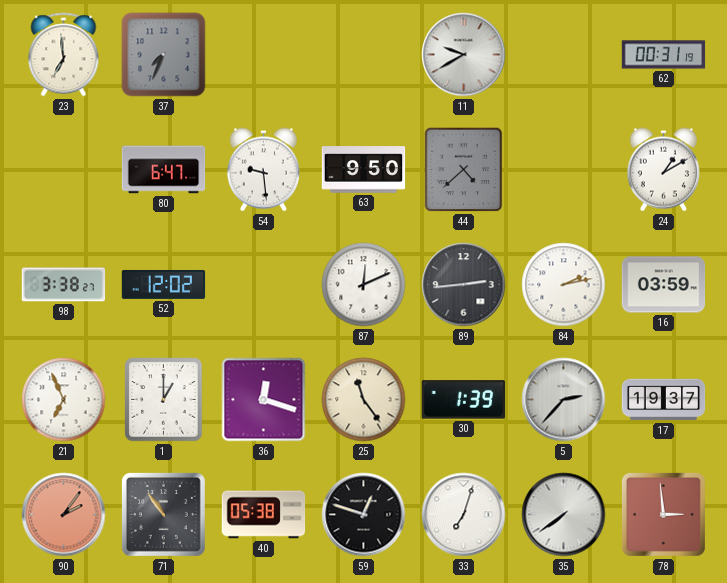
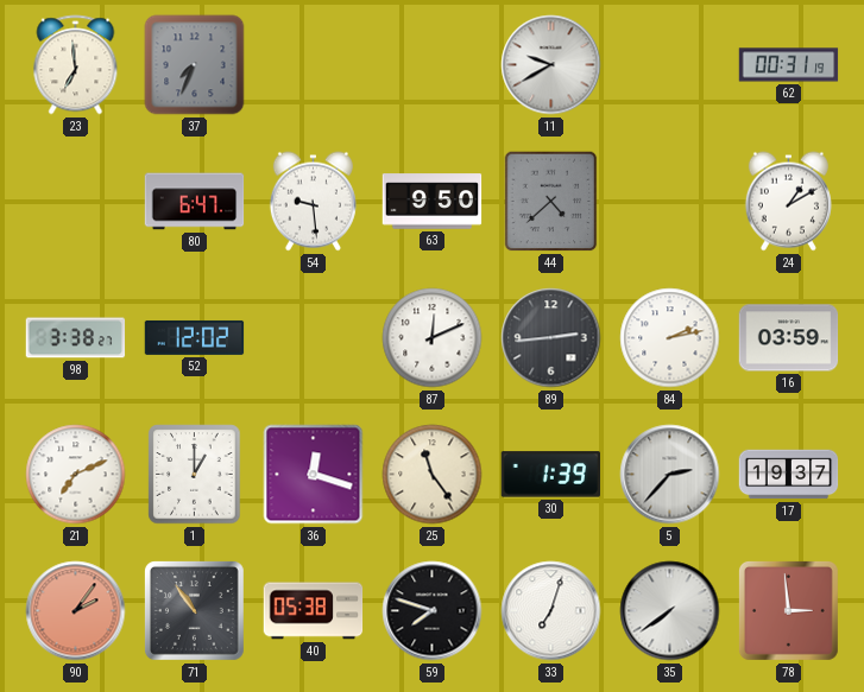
21: 6:56 -> 7:11 (76, 475)
59: 12:48 -> 7:48 (433, 611)
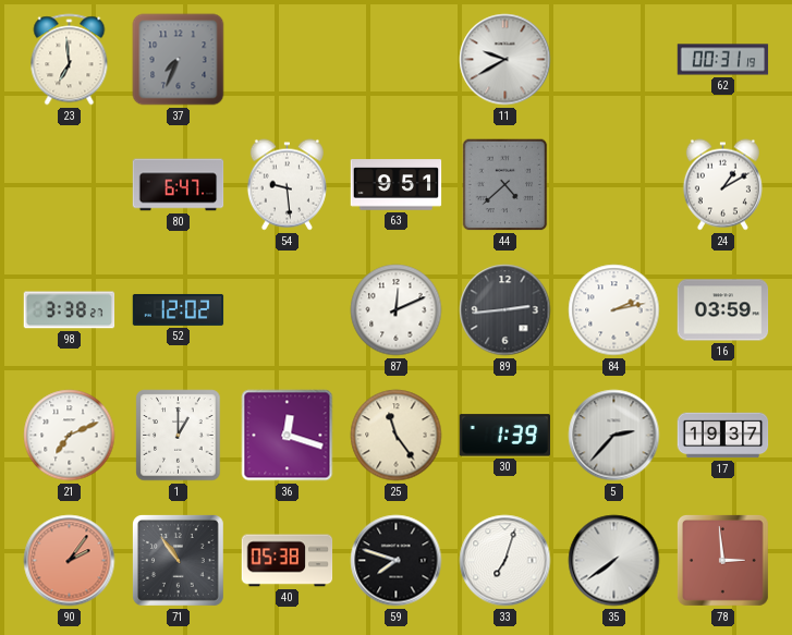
63: 9:50 -> 9:51 (397, 185)
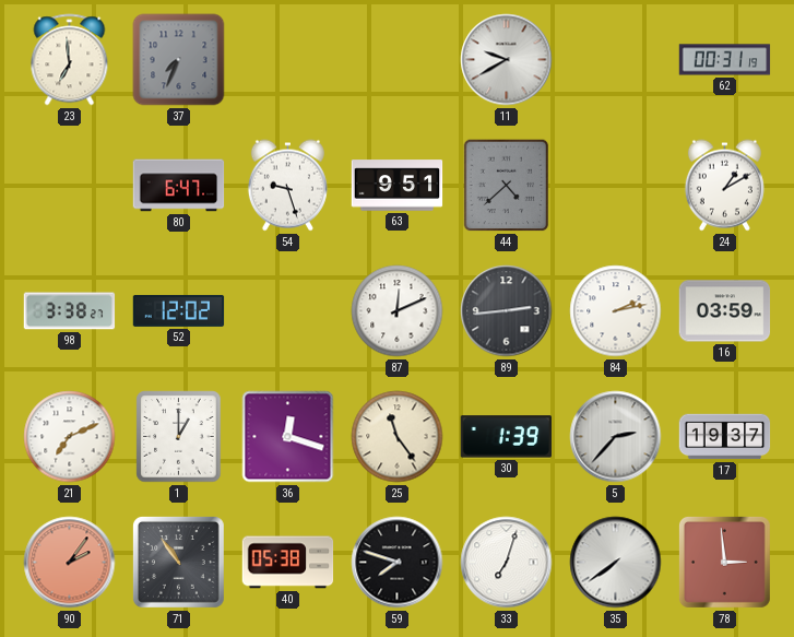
54: 9:29 -> 9:27 (287, 186)
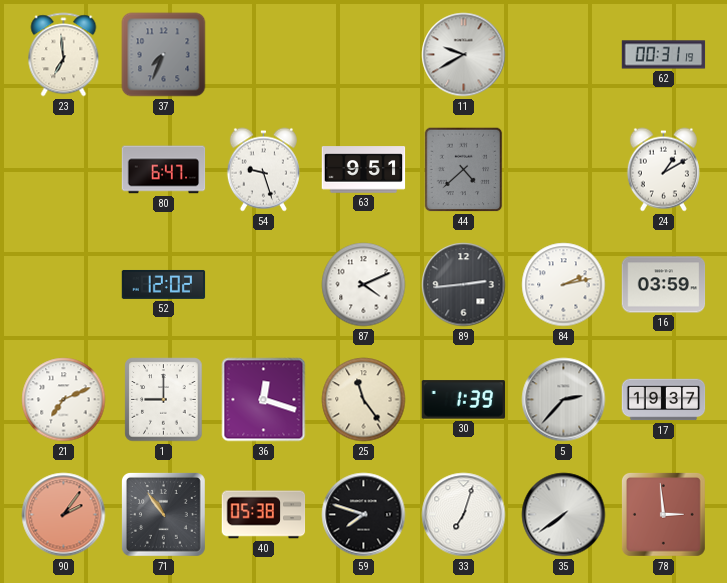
98: 3:38 -> none (70, 311)
87: 12:11 -> 4:11 (364, 285)
1: 1:00 -> 9:00 (164, 400)
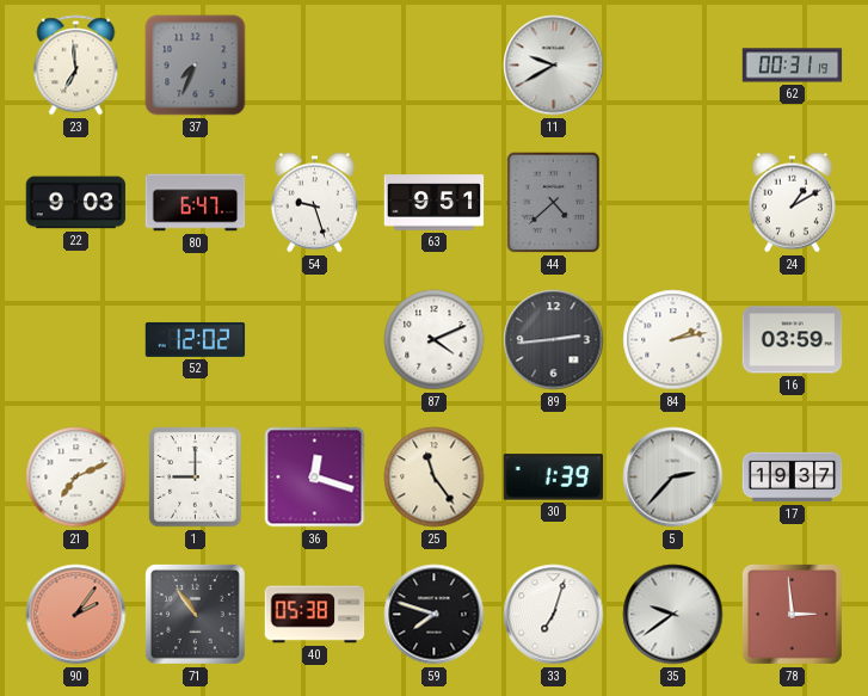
22: none -> 9:03 (76, 203)
35: 7:39 -> 9:39 (673, 615)
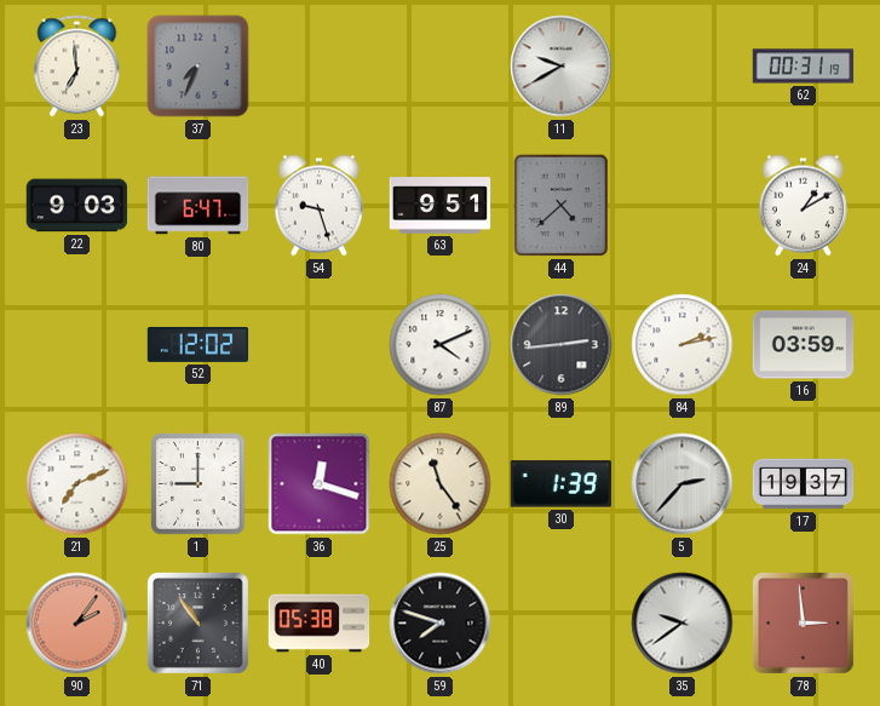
33: 7:03 -> none (554, 615)
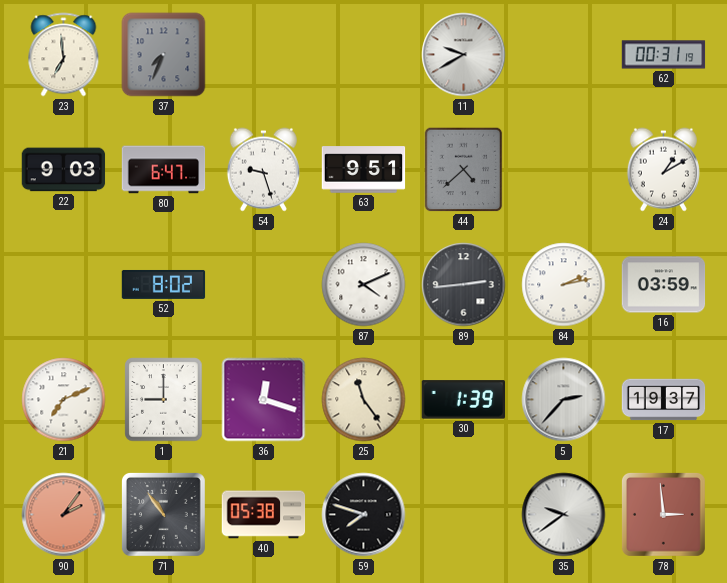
52: 12:02 -> 8:02 (164, 284)
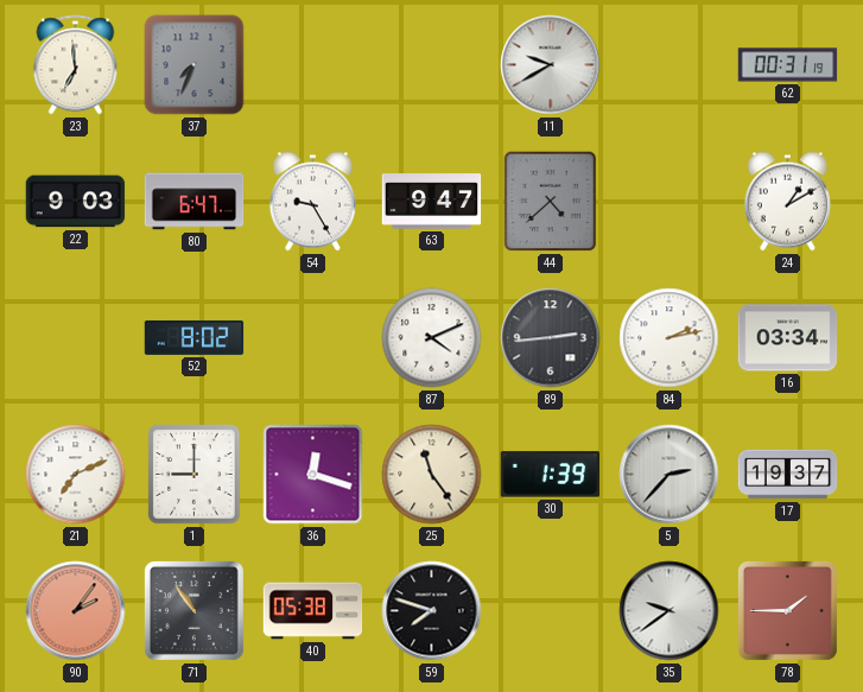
54: 9:27 -> 9:25 (312, 202)
63: 9:51 -> 9:47 (432, 202)
16: 03:59 -> 03:34 (788, 338)
78: 2:59 -> 1:45 (787, 610)
